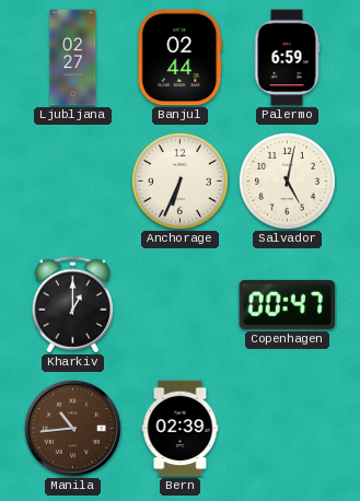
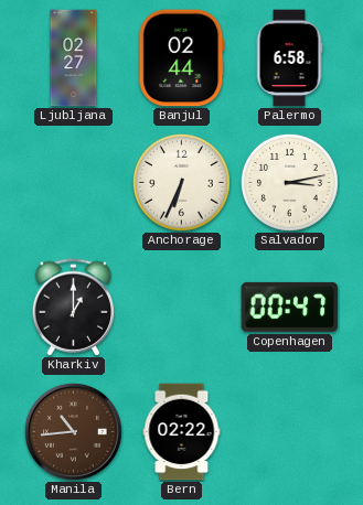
Palermo: 6:59 -> 6:58 (289, 58)
Salvador: 5:02 -> 3:13 (289, 182)
Bern: 02:39 -> 02:22 (182, 432)
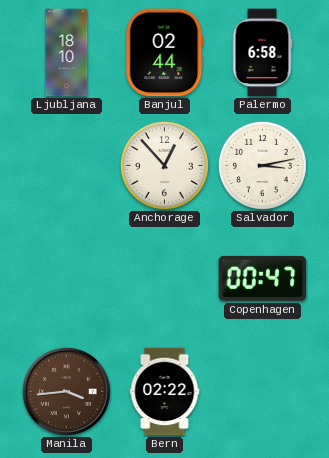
Ljubljana: 02:27 -> 18:10 (67, 53)
Anchorage: 6:34 -> 12:53 (164, 165)
Kharkiv: 1:00 -> none (74, 308)
Manila: 10:44 -> 3:44 (66, 391)
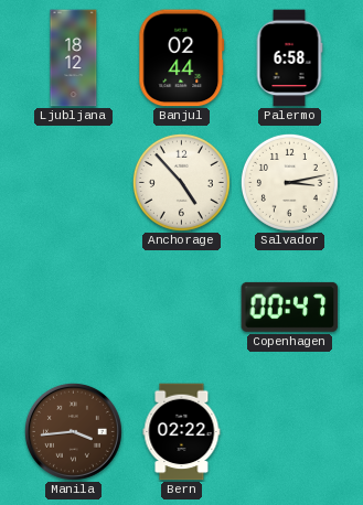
Ljubljana: 18:10 -> 18:12 (74, 58)
Anchorage: 12:53 -> 4:53 (181, 182)
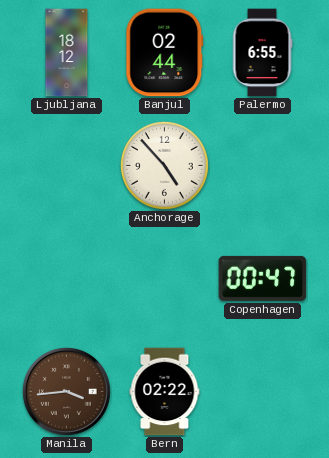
Palermo: 6:58 -> 6:55 (262, 53)
Salvador: 3:13 -> none (289, 182)
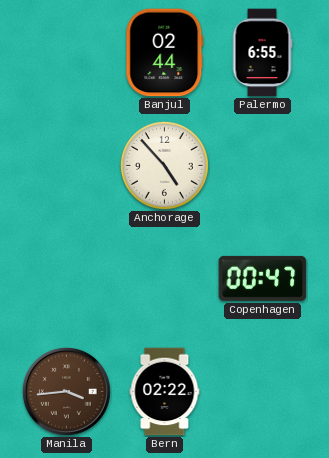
Ljubljana: 18:12 -> none (67, 53)
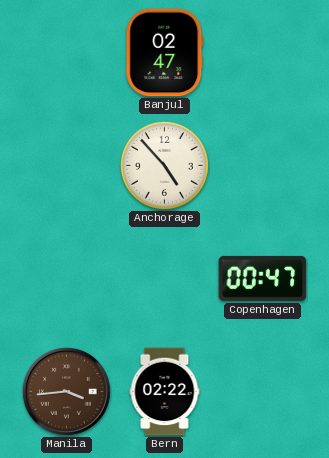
Banjul: 02:44 -> 02:47 (165, 53)
Palermo: 6:55 -> none (262, 53)
